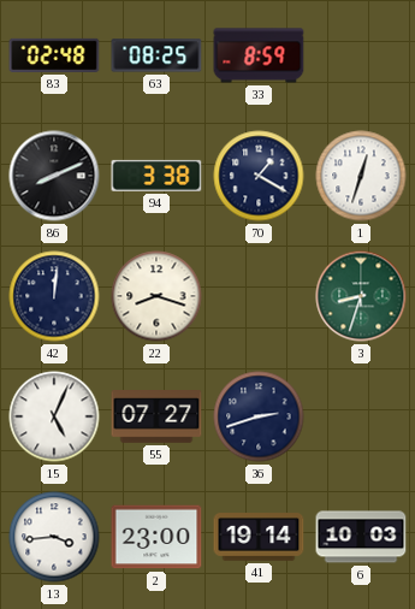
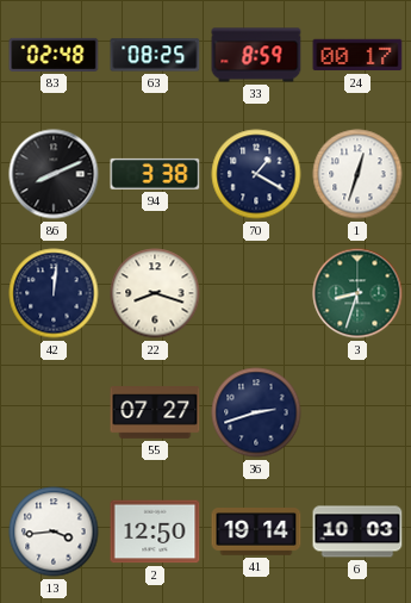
24: none -> 00:17 (357, 55)
15: 5:04 -> none (54, 416)
2: 23:00 -> 12:50 (155, 531)
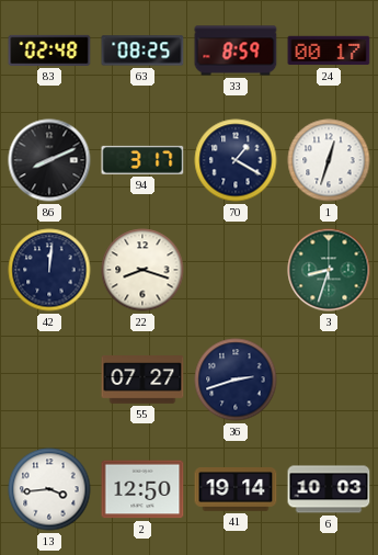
94: 3:38 -> 3:17 (142, 160)
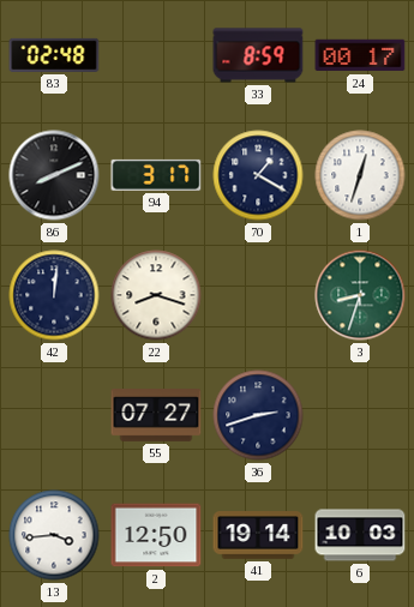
63: 08:25 -> none (142, 50)
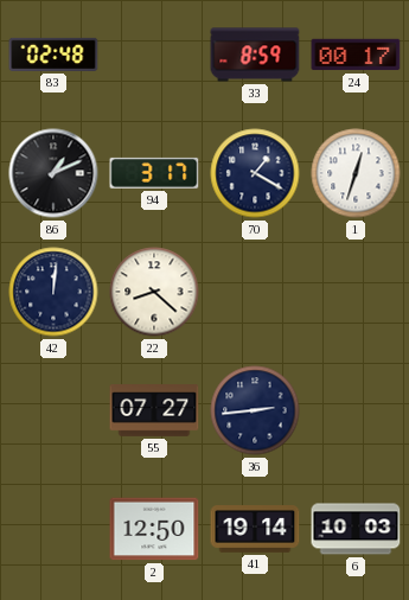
86: 8:11 -> 1:11 (53, 173)
22: 8:18 -> 8:22 (154, 292)
3: 8:33 -> none (360, 295)
36: 2:42 -> 2:44 (255, 410)
13: 3:44 -> none (54, 535)
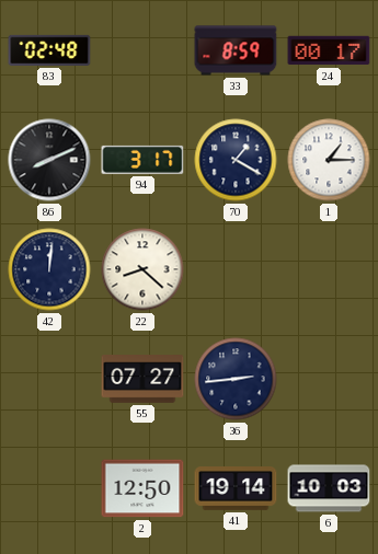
86: 1:11 -> 8:11 (49, 160)
1: 12:33 -> 1:15 (329, 160)
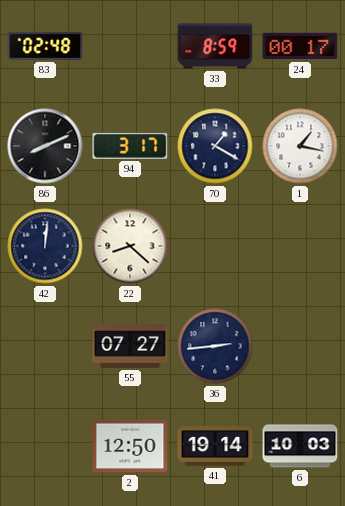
1: 1:15 -> 1:17 (300, 146)
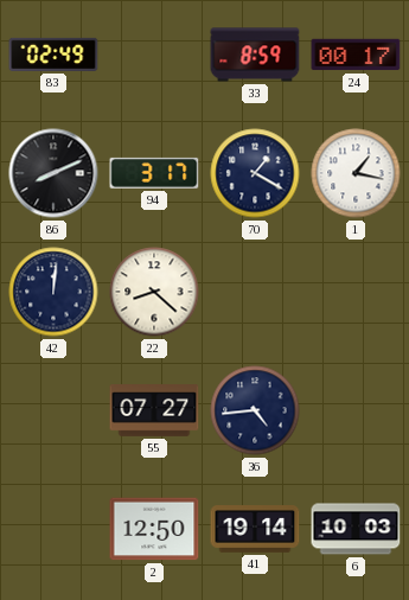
83: 02:48 -> 02:49 (53, 55)
36: 2:44 -> 4:44 (255, 410)
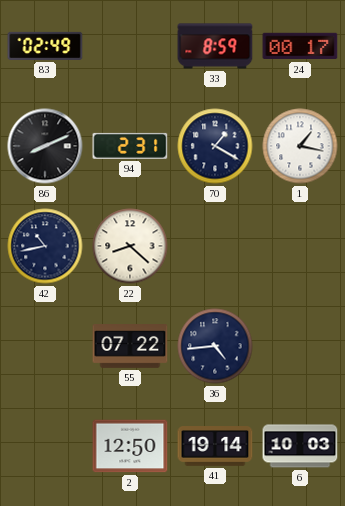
94: 3:17 -> 2:31 (130, 146)
42: 12:01 -> 10:43 (45, 246)
55: 07:27 -> 07:22 (130, 346)
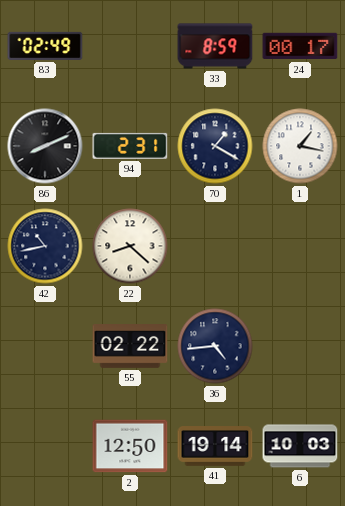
55: 07:22 -> 02:22 (130, 346)
